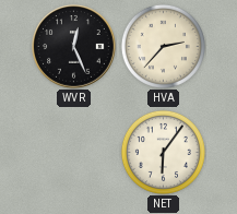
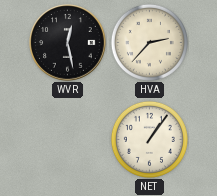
WVR: 12:26 -> 12:28 (68, 43)
NET: 6:06 -> 1:06 (149, 139)
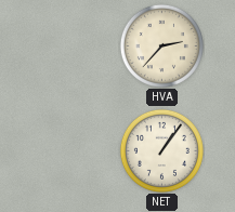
WVR: 12:28 -> none (68, 43)
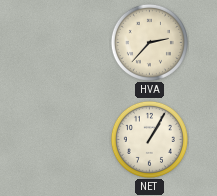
NET: 1:06 -> 1:05 (149, 139)
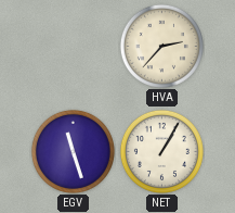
EGV: none -> 11:27 (73, 151)
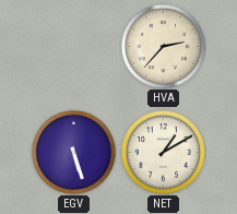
EGV: 11:27 -> 5:27 (73, 152)
NET: 1:05 -> 1:10 (163, 152)
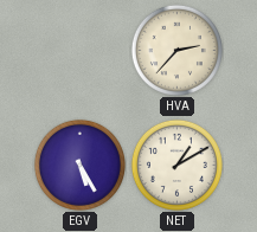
EGV: 5:27 -> 5:25 (79, 165)
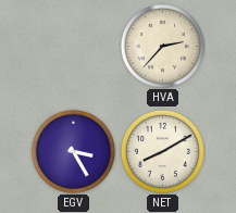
EGV: 5:25 -> 3:25 (73, 151)
NET: 1:10 -> 8:10 (162, 151)
